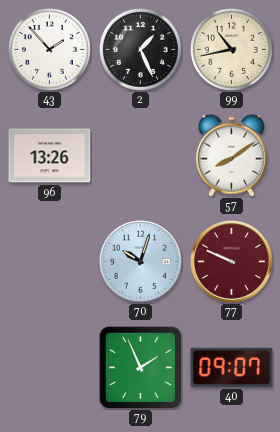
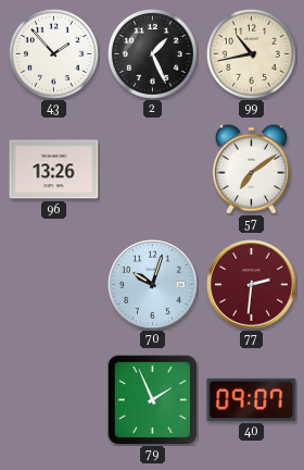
57: 8:09 -> 7:09 (251, 169)
77: 9:49 -> 2:31 (252, 285)
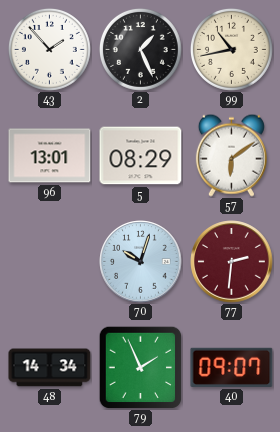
96: 13:26 -> 13:01 (50, 156)
5: none -> 08:29 (141, 156)
57: 7:09 -> 6:09 (231, 155)
48: none -> 14:34 (50, 368)
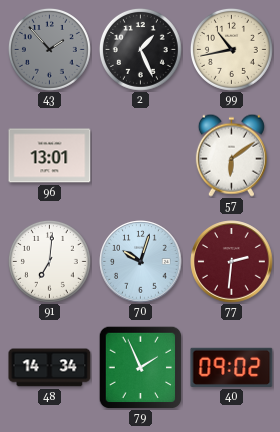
43 dial: white -> grey (49, 49)
5: 08:29 -> none (141, 156)
91: none -> 7:01 (49, 261)
40: 09:07 -> 09:02 (232, 367)
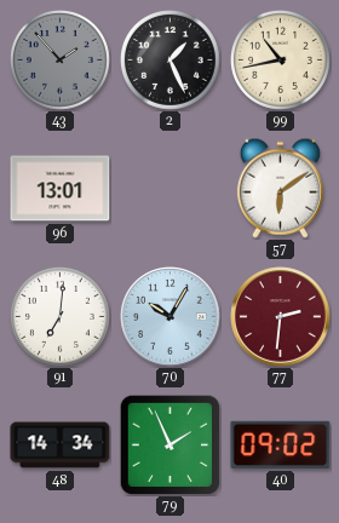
70: 10:03 -> 10:05 (171, 317)
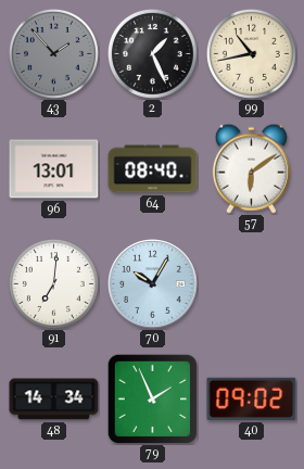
64: none -> 08:40 (153, 169)
77: 2:31 -> none (281, 317)
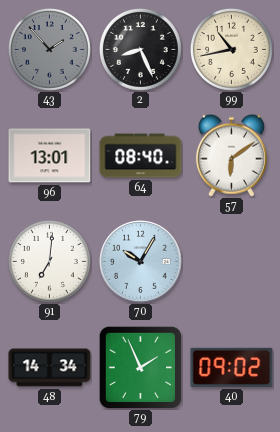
2: 1:26 -> 8:26 (140, 49)
